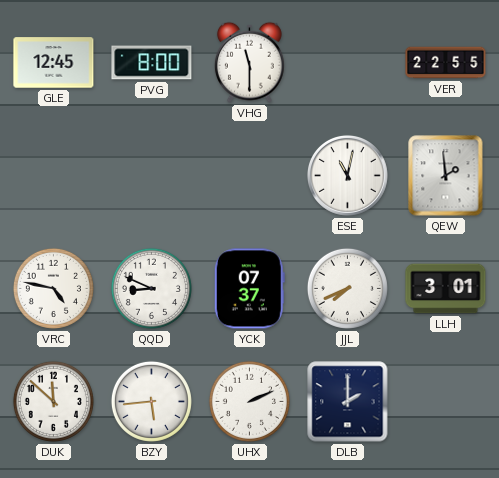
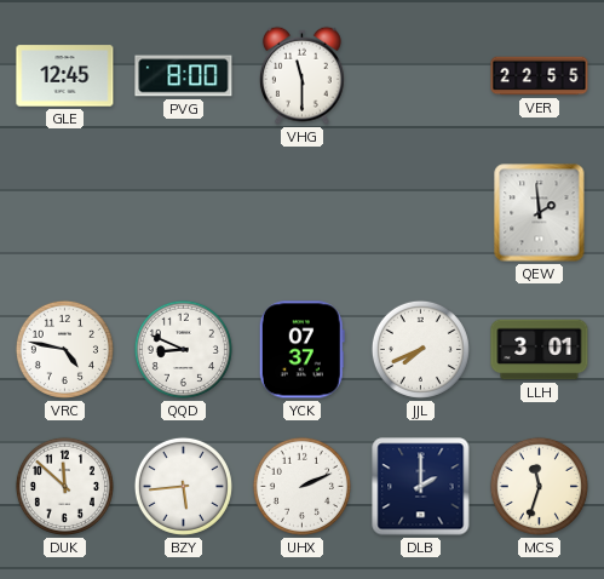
ESE: 11:02 -> none (348, 176)
MCS: none -> 11:33 (539, 486)
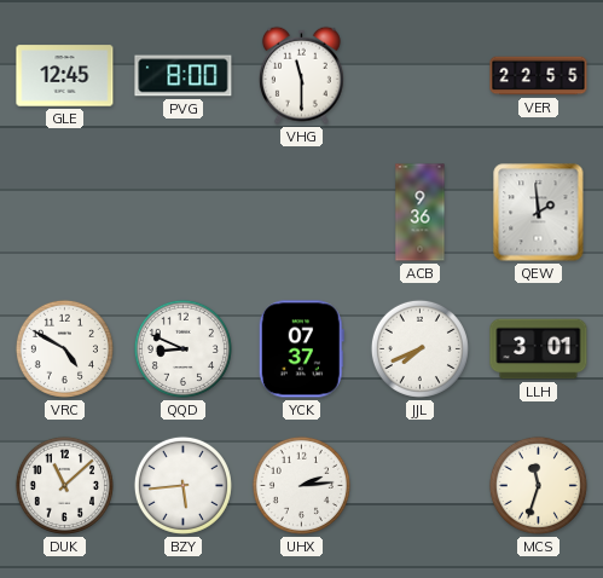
ACB: none -> 9:36 (421, 213)
VRC: 4:47 -> 4:50 (64, 348)
DUK: 11:52 -> 11:08 (64, 485)
UHX: 2:11 -> 2:14 (301, 485)
DLB: 2:00 -> none (421, 487)
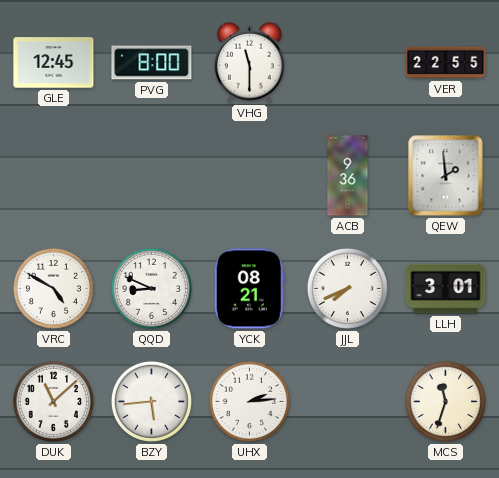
YCK: 07:37 -> 08:21 (249, 289)
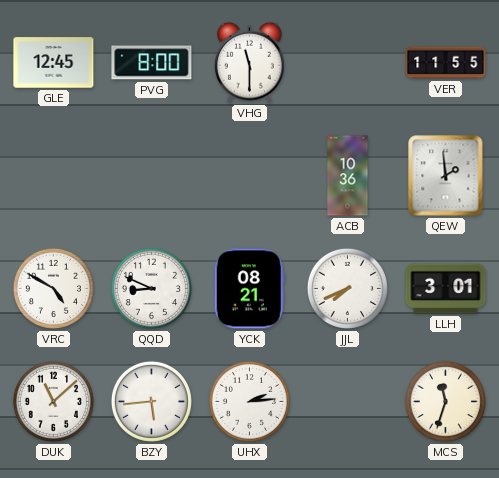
VER: 22:55 -> 11:55 (446, 63)
ACB: 9:36 -> 10:36 (348, 176)
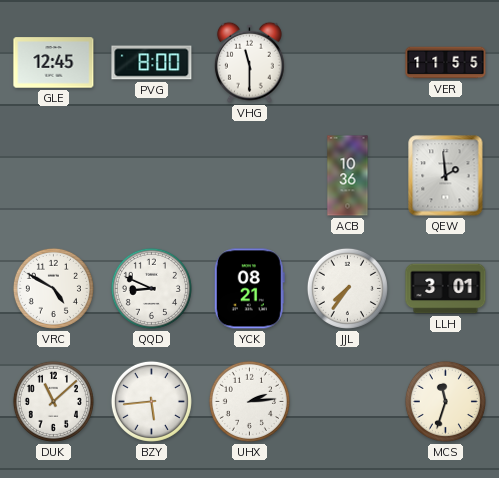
JJL: 7:41 -> 7:36 (347, 288)
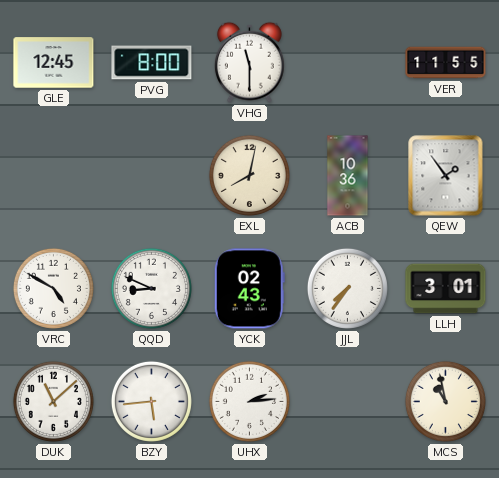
EXL: none -> 8:02 (249, 175)
QEW: 1:59 -> 1:54 (446, 176)
YCK: 08:21 -> 02:43 (249, 289)
MCS: 11:33 -> 10:58 (445, 401)
